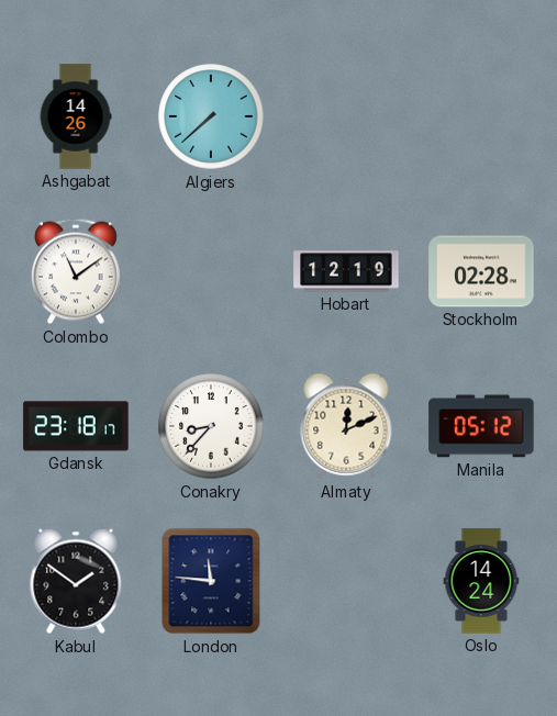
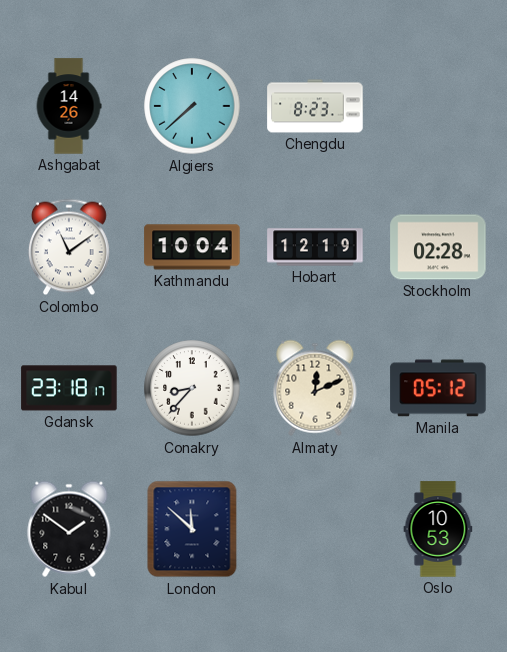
Chengdu: none -> 8:23 (315, 106)
Kathmandu: none -> 10:04 (192, 247)
London: 11:46 -> 11:52 (192, 529)
Oslo: 14:24 -> 10:53 (438, 529)
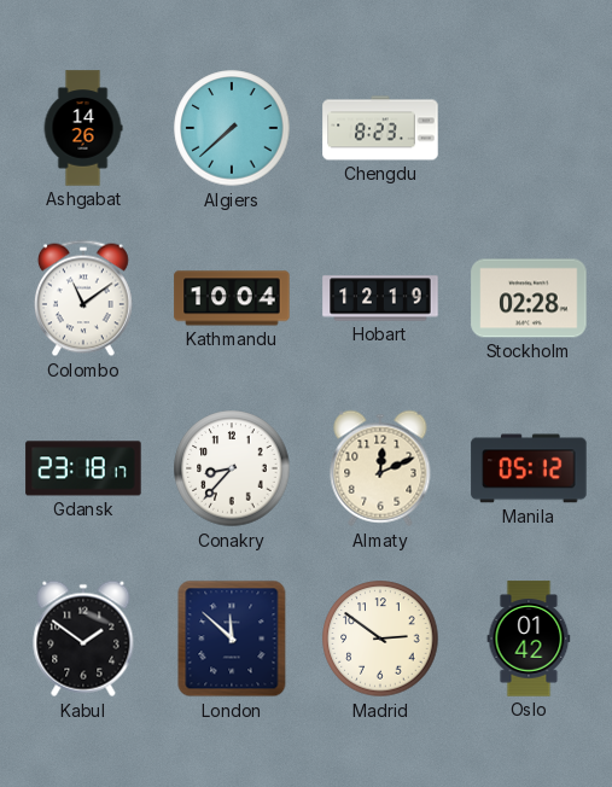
Madrid: none -> 2:51 (380, 639)
Oslo: 10:53 -> 01:42 (529, 639)
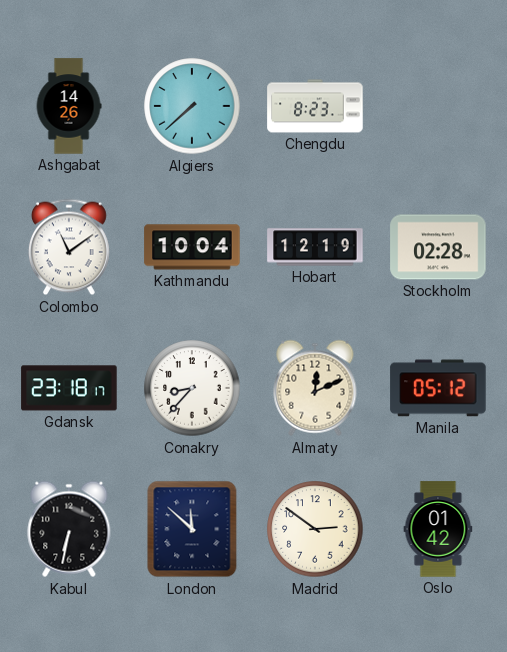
Kabul: 1:51 -> 6:32 (69, 529)
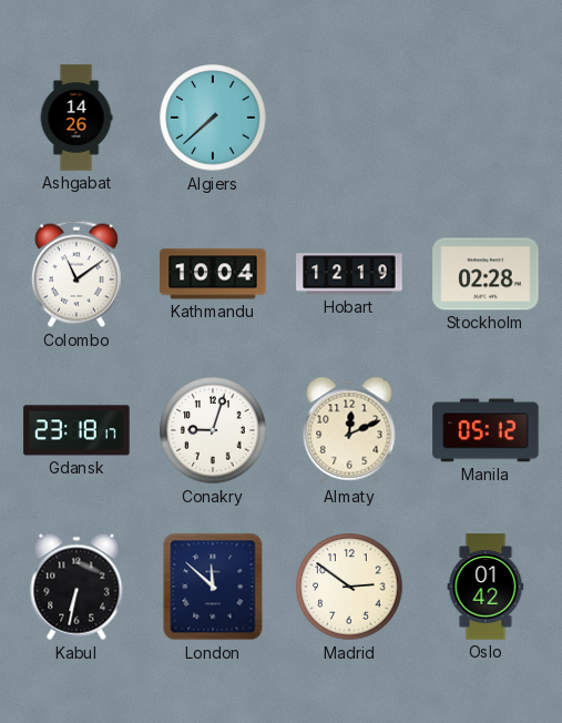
Chengdu: 8:23 -> none (315, 106)
Conakry: 8:37 -> 9:03 (213, 430)
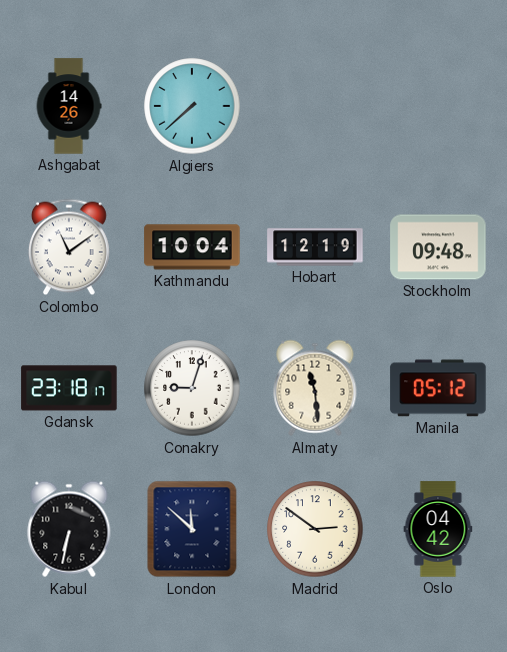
Stockholm: 02:28 -> 09:48 (438, 247)
Almaty: 12:11 -> 11:29 (315, 388)
Oslo: 01:42 -> 04:42 (438, 529)
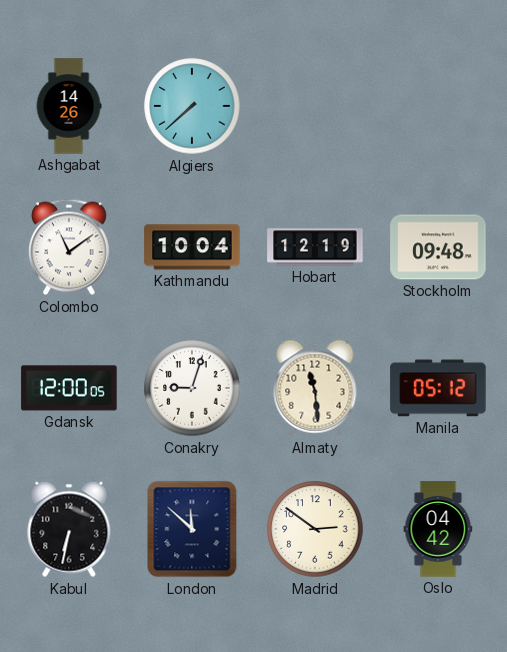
Gdansk: 23:18 -> 12:00 (69, 388)
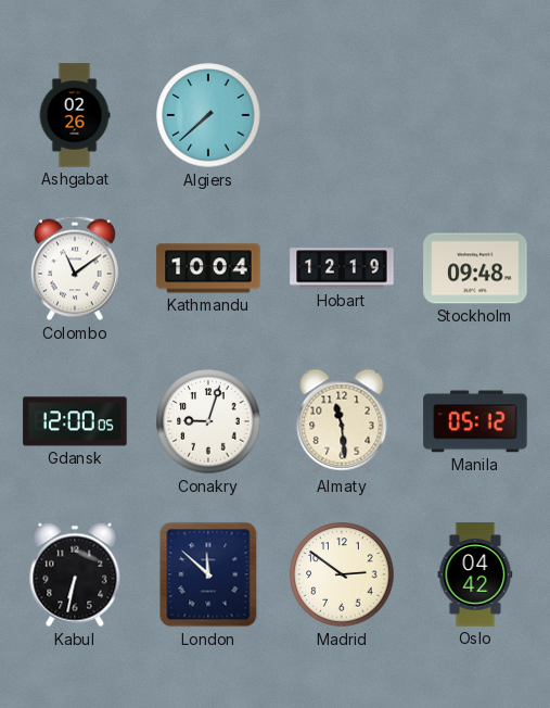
Ashgabat: 14:26 -> 02:26 (75, 115)
